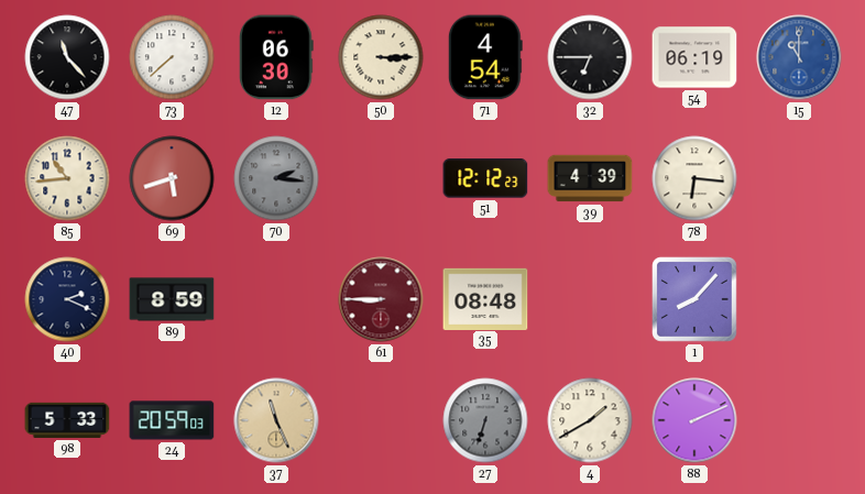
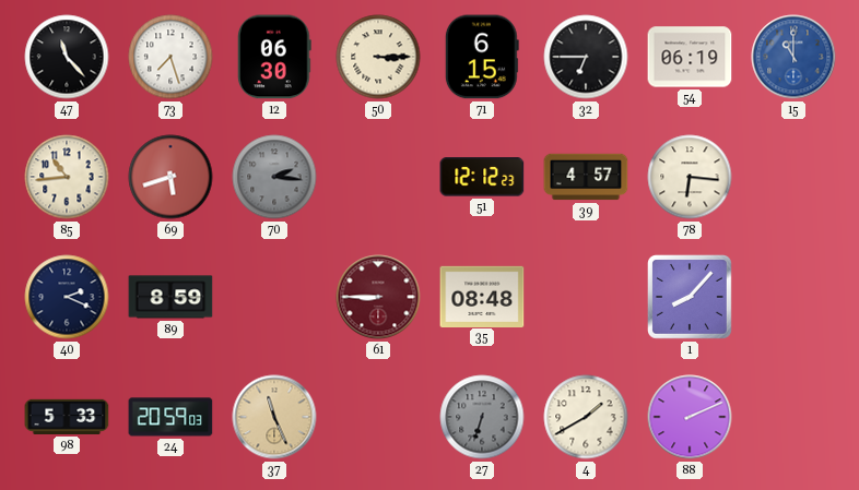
73: 7:38 -> 7:27 (170, 57)
71: 4:54 -> 6:15 (482, 57)
39: 4:39 -> 4:57 (586, 177)
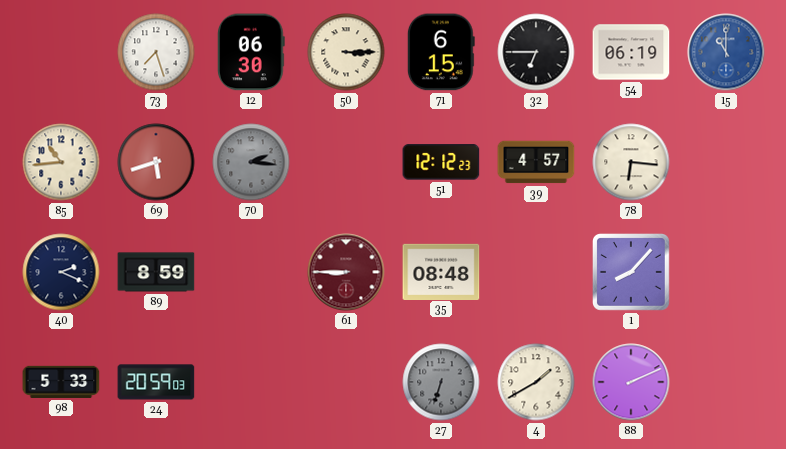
47: 11:23 -> none (67, 57)
37: 11:26 -> none (274, 417)
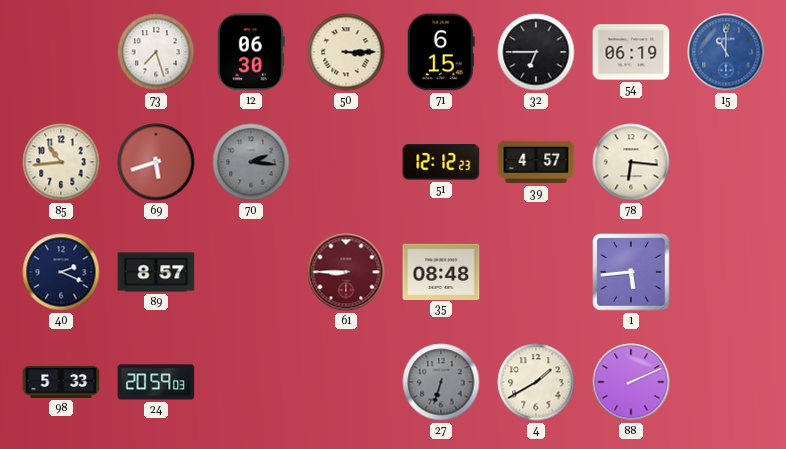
89: 8:59 -> 8:57 (156, 272)
1: 8:07 -> 5:44 (632, 273)
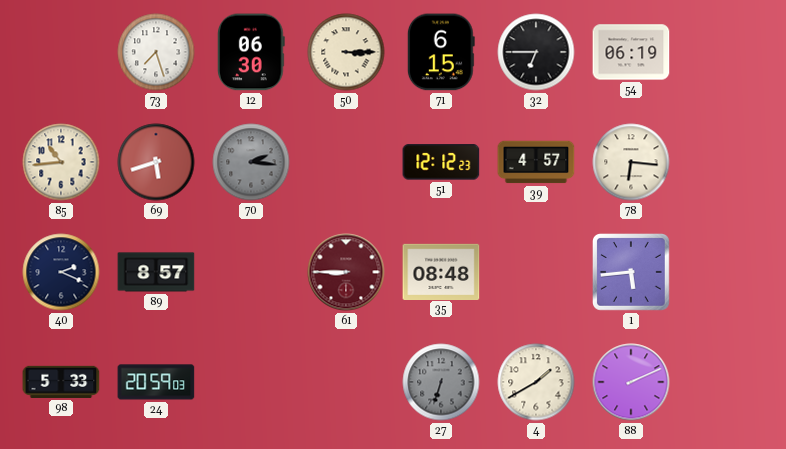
15: 11:00 -> none (726, 52)
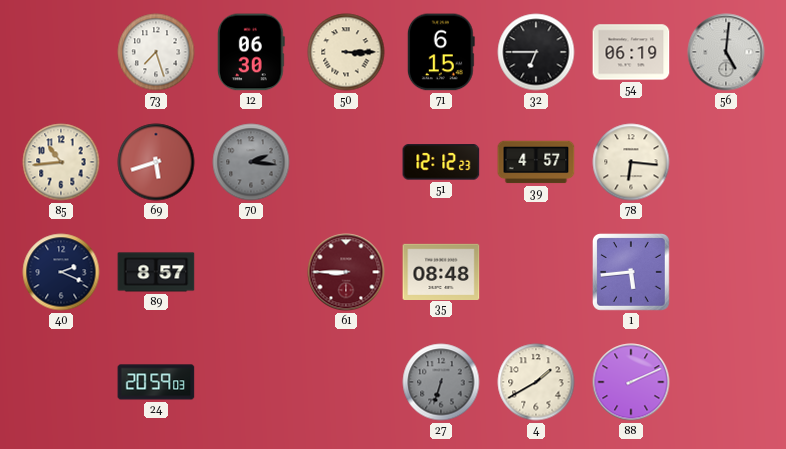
56: none -> 5:01 (726, 52)
98: 5:33 -> none (61, 382)
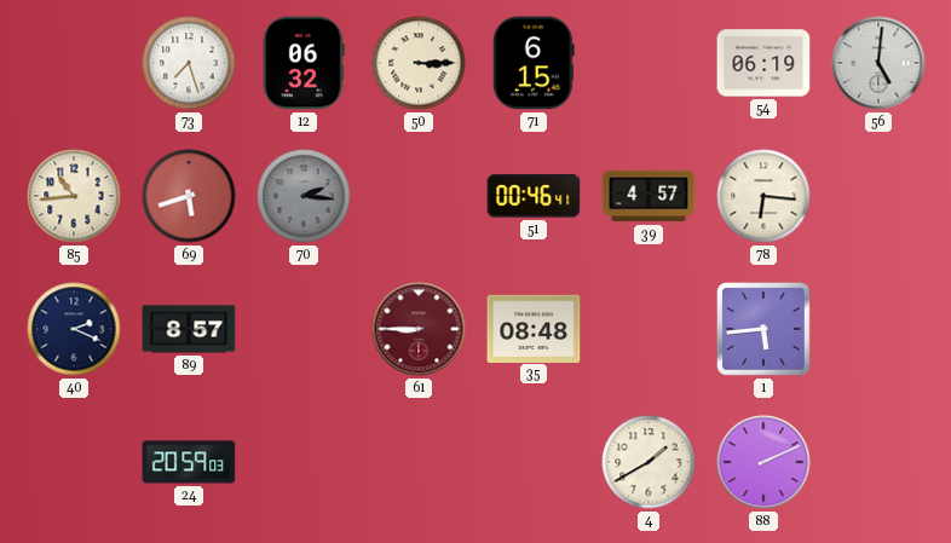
12: 06:30 -> 06:32 (304, 63)
32: 6:45 -> none (536, 52)
51: 12:12 -> 00:46 (534, 196)
27: 6:33 -> none (441, 382)
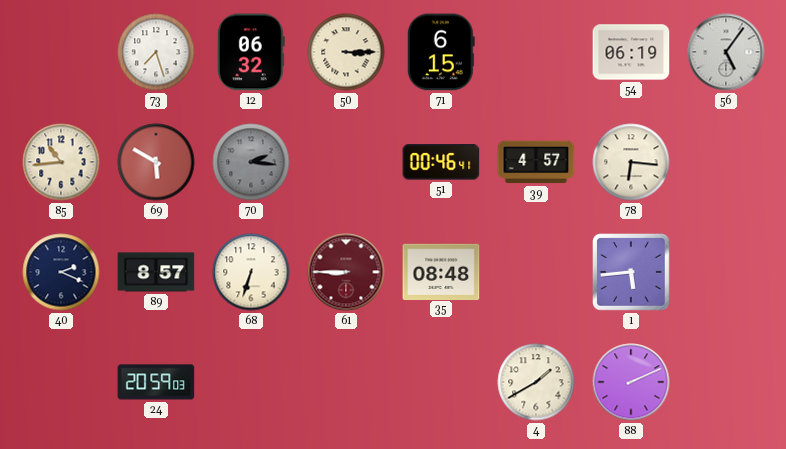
56: 5:01 -> 5:06 (726, 52)
69: 5:42 -> 5:50 (156, 162)
68: none -> 6:33 (251, 272)
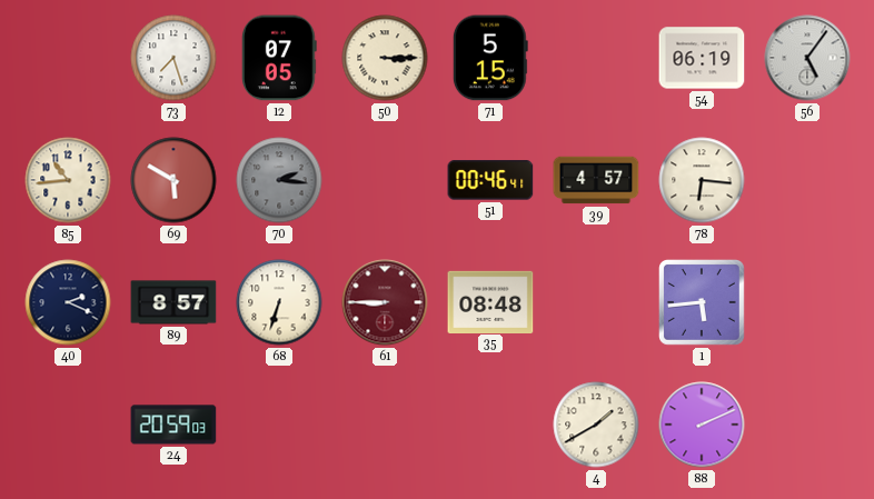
12: 06:32 -> 07:05 (279, 58)
71: 6:15 -> 5:15 (490, 58)
